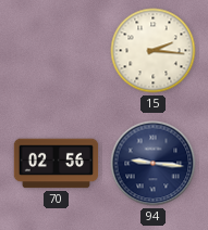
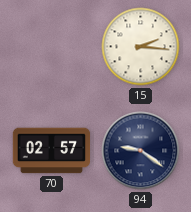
70: 02:56 -> 02:57 (52, 151)
94: 9:16 -> 9:21 (141, 151)
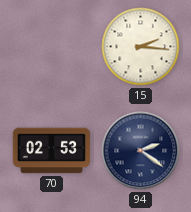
70: 02:57 -> 02:53 (52, 151)
94: 9:21 -> 2:21 (141, 151)
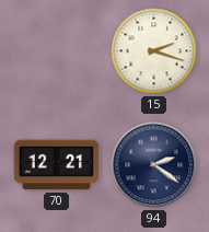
15: 2:16 -> 2:18 (154, 51)
70: 02:53 -> 12:21 (57, 165)
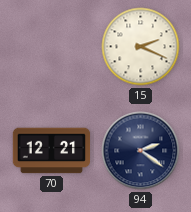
15: 2:18 -> 2:19 (141, 47)
